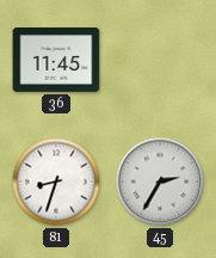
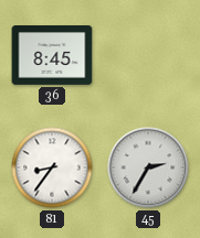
36: 11:45 -> 8:45 (52, 56)
81: 8:33 -> 8:36 (52, 167)
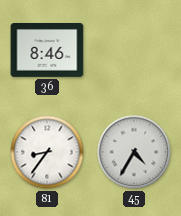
36: 8:45 -> 8:46 (47, 51)
45: 2:35 -> 4:35 (134, 152)
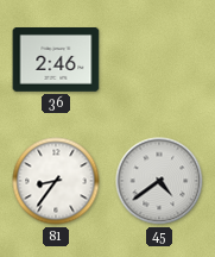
36: 8:46 -> 2:46 (56, 61)
45: 4:35 -> 4:39 (159, 181)
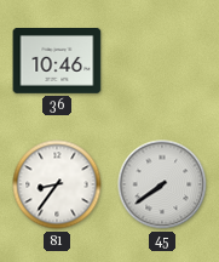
36: 2:46 -> 10:46 (57, 62)
45: 4:39 -> 7:39 (162, 184)
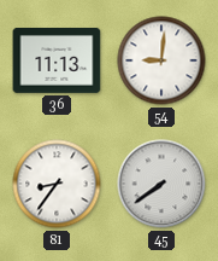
36: 10:46 -> 11:13 (57, 62)
54: none -> 9:01 (161, 60)
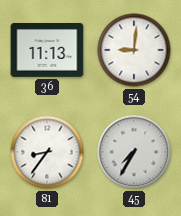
45: 7:39 -> 7:35 (134, 152)
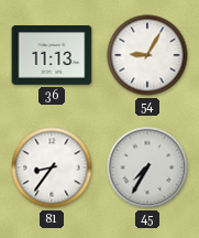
54: 9:01 -> 9:05 (147, 55)
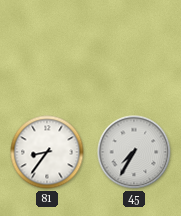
36: 11:13 -> none (52, 56)
54: 9:05 -> none (147, 55)
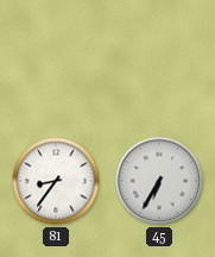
45: 7:35 -> 6:35 (159, 181)
